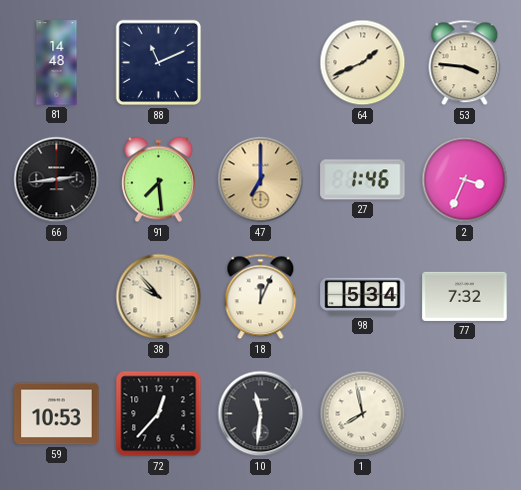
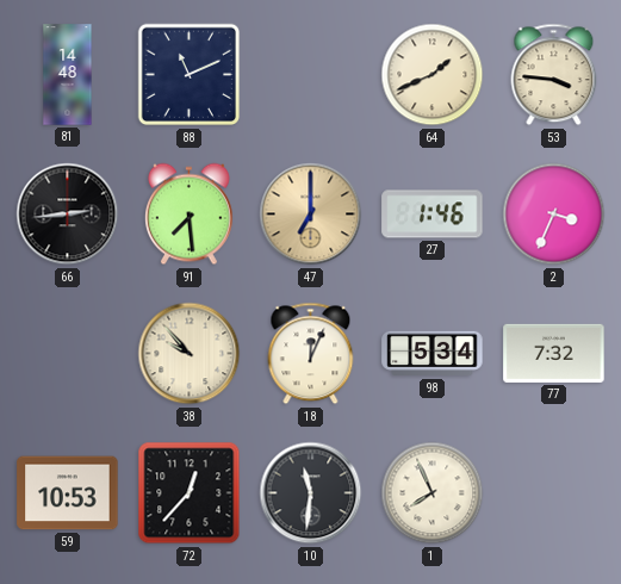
1: 7:58 -> 7:56 (433, 493)
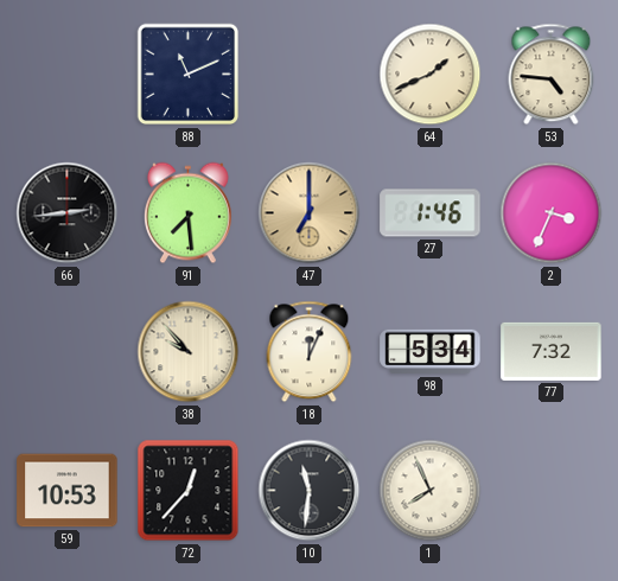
81: 14:48 -> none (68, 75)
53: 3:46 -> 4:46 (552, 75)
